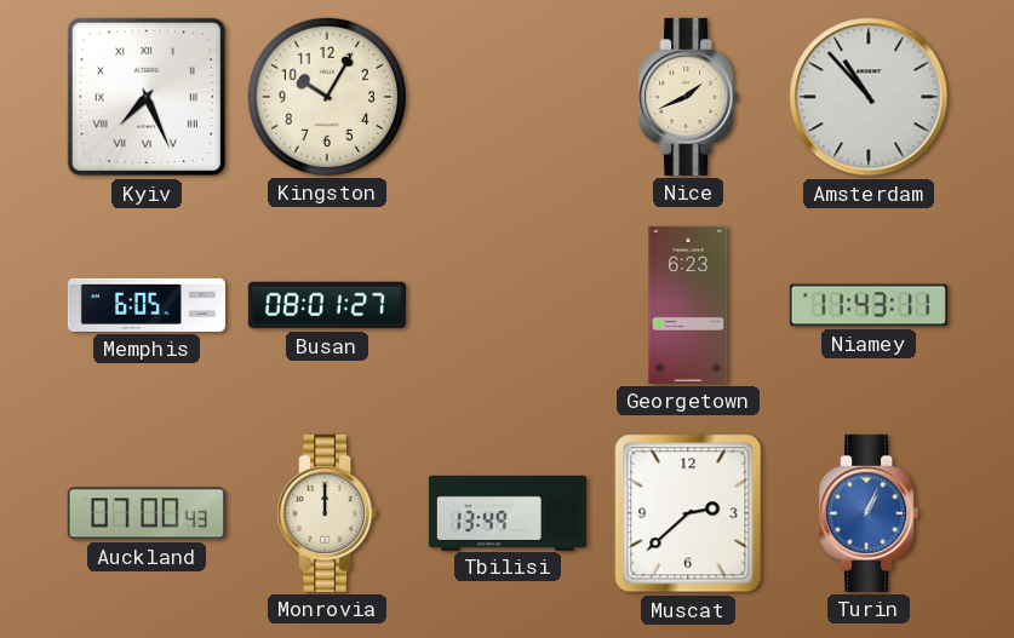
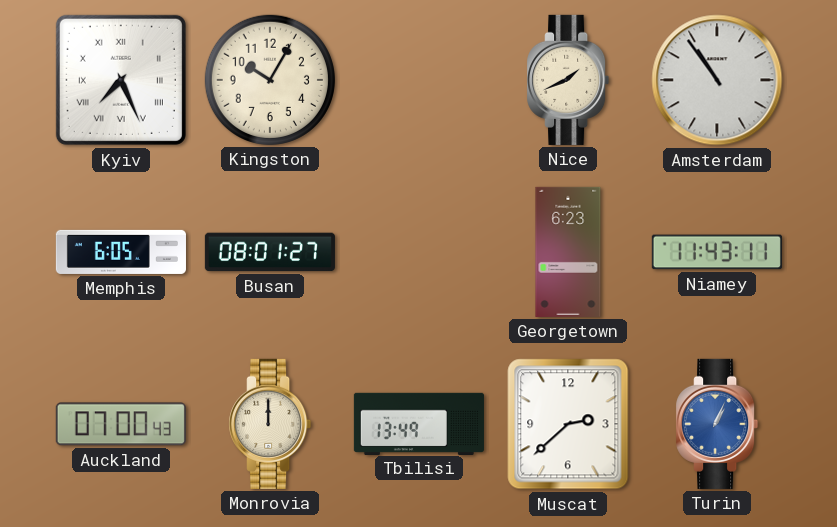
Amsterdam: 10:53 -> 10:54 (717, 80)
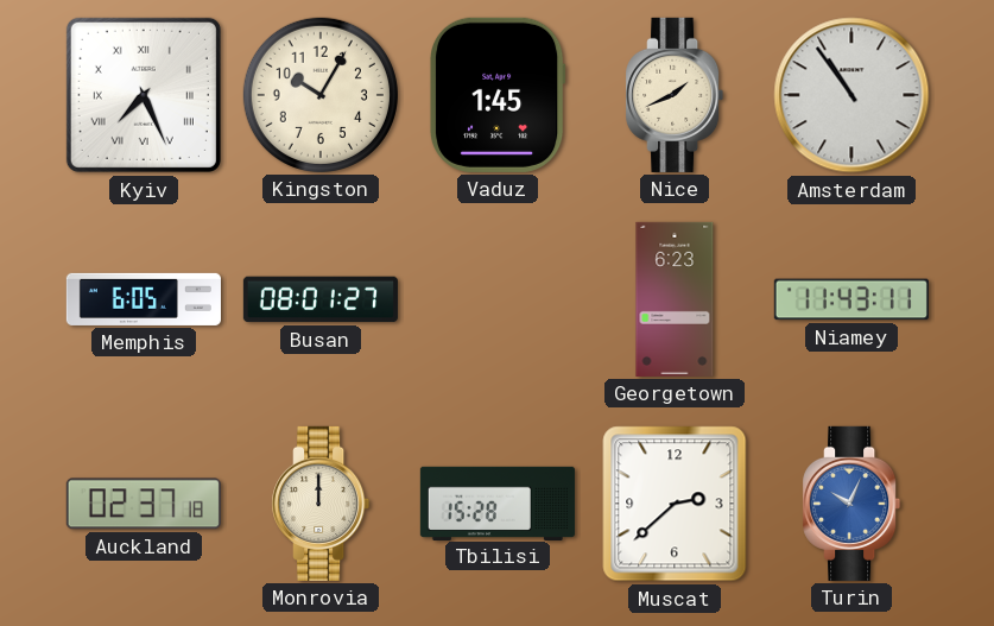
Vaduz: none -> 1:45 (498, 95)
Auckland: 07:00 -> 02:37 (144, 504)
Tbilisi: 13:49 -> 15:28 (498, 502)
Turin: 1:04 -> 10:04 (851, 504)
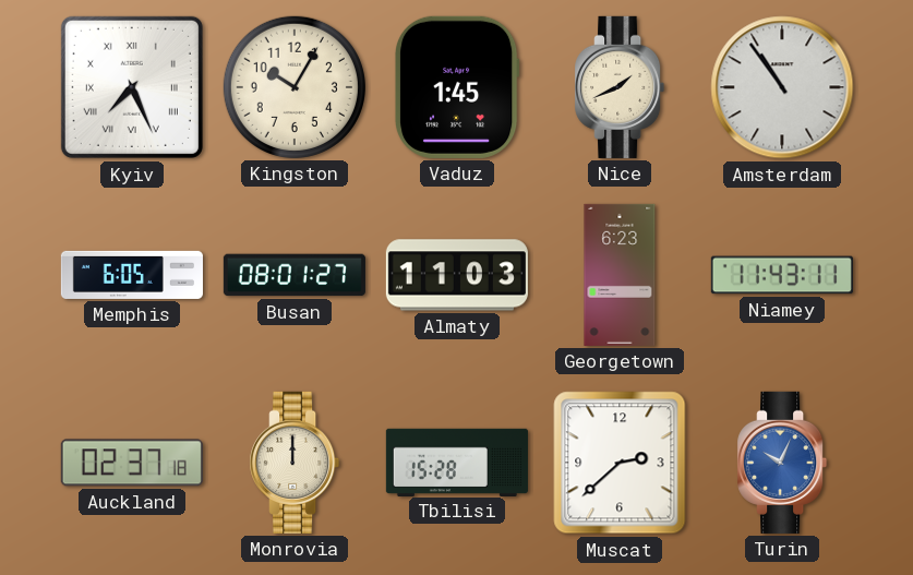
Almaty: none -> 11:03 (457, 275)
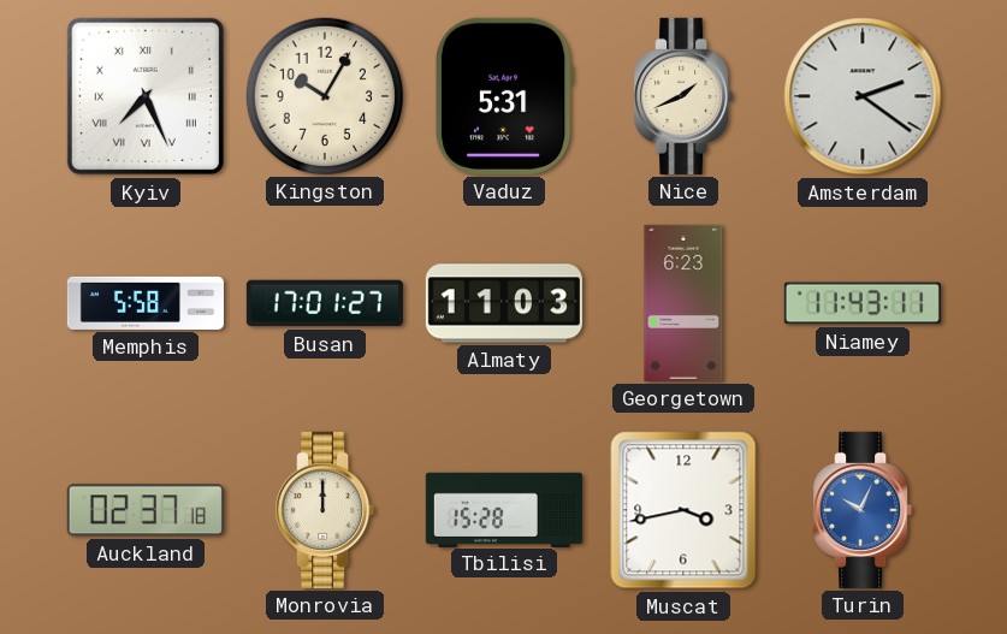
Vaduz: 1:45 -> 5:31 (504, 96)
Amsterdam: 10:54 -> 2:21 (863, 96)
Memphis: 6:05 -> 5:58 (146, 303)
Busan: 08:01 -> 17:01 (325, 303)
Muscat: 2:38 -> 3:43 (683, 510)
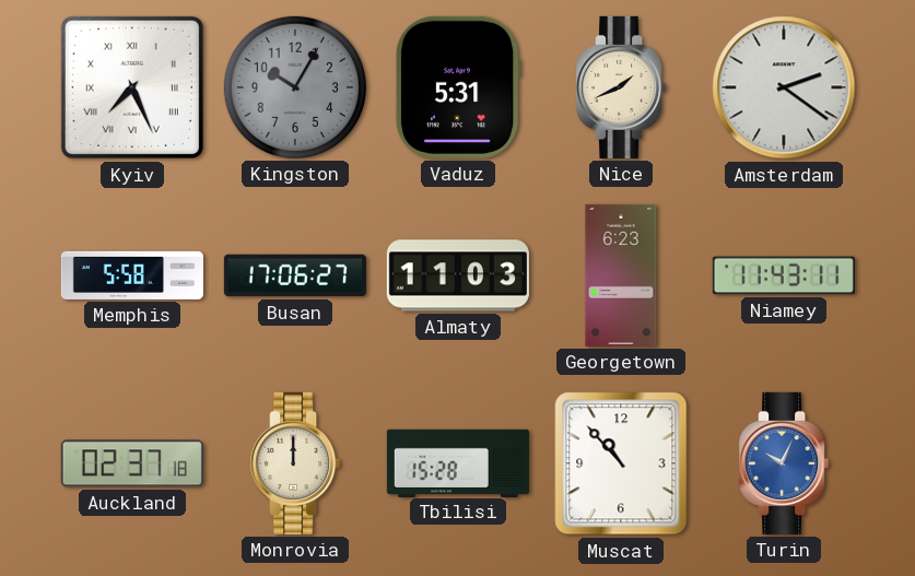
Kingston dial: cream -> grey (295, 87)
Busan: 17:01 -> 17:06 (295, 275)
Muscat: 3:43 -> 10:53 (621, 463)
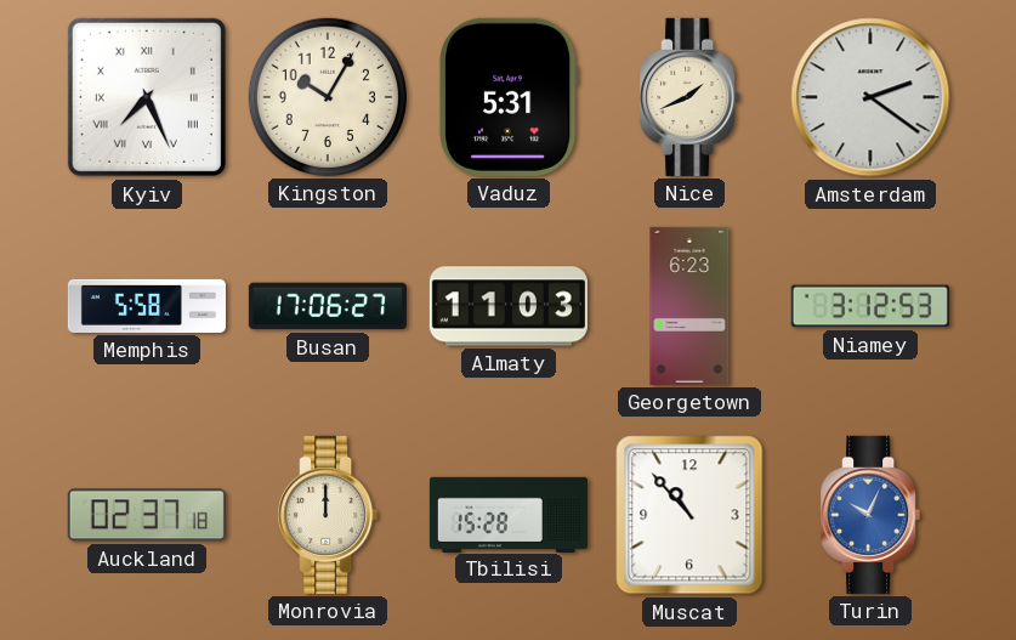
Kingston dial: grey -> cream (328, 97)
Niamey: 11:43 -> 3:12 (870, 306)
